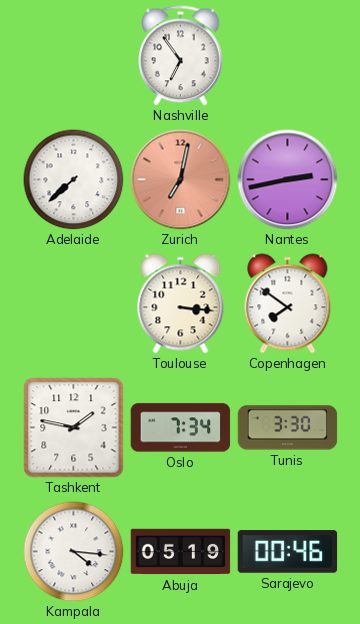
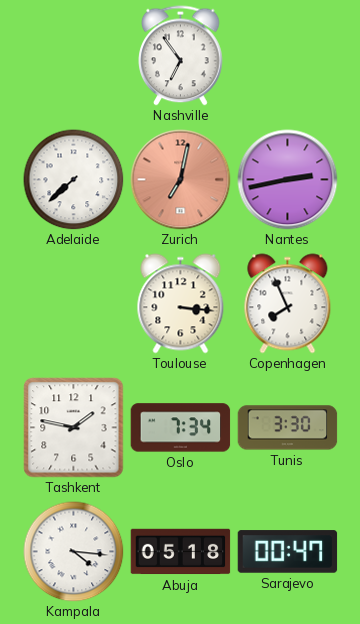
Copenhagen: 7:51 -> 7:56 (288, 304)
Abuja: 05:19 -> 05:18 (181, 552)
Sarajevo: 00:46 -> 00:47 (288, 552)
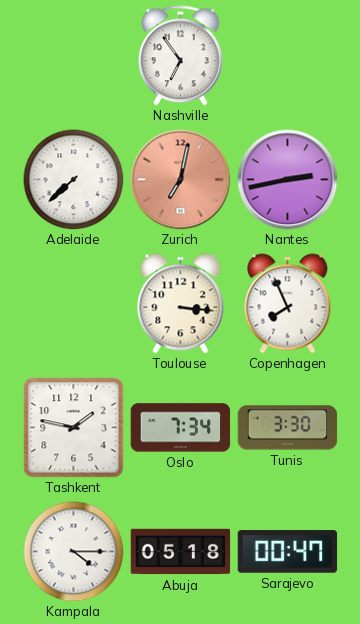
Kampala: 4:16 -> 4:15 (74, 552)
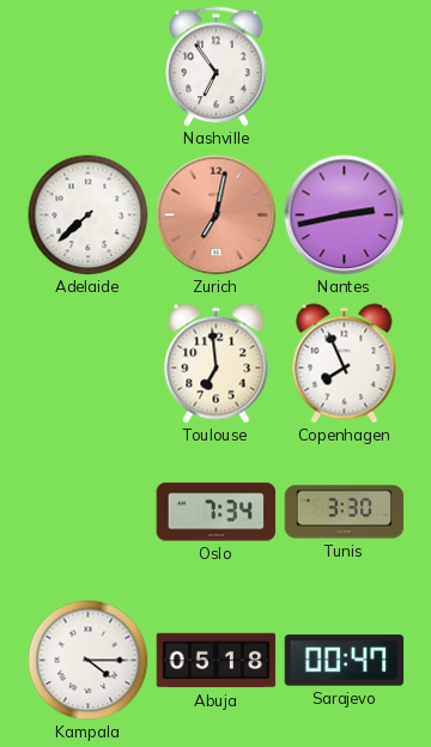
Toulouse: 3:16 -> 6:59 (217, 364)
Tashkent: 1:47 -> none (74, 428)
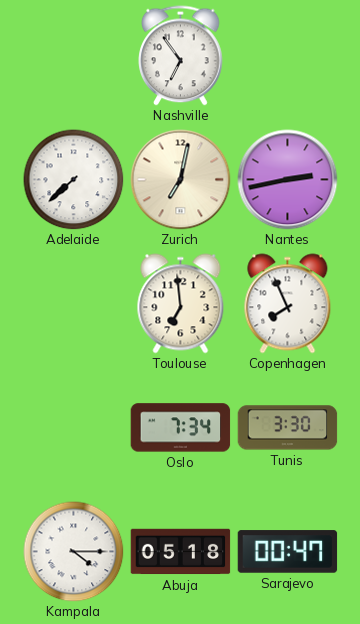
Zurich dial: salmon -> cream (181, 180)
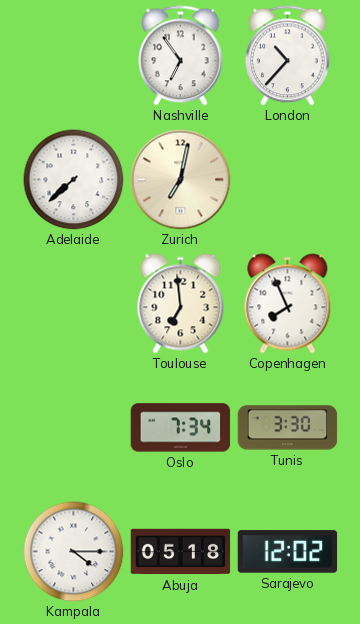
London: none -> 10:37 (288, 56)
Nantes: 2:43 -> none (288, 180)
Sarajevo: 00:47 -> 12:02 (288, 552)
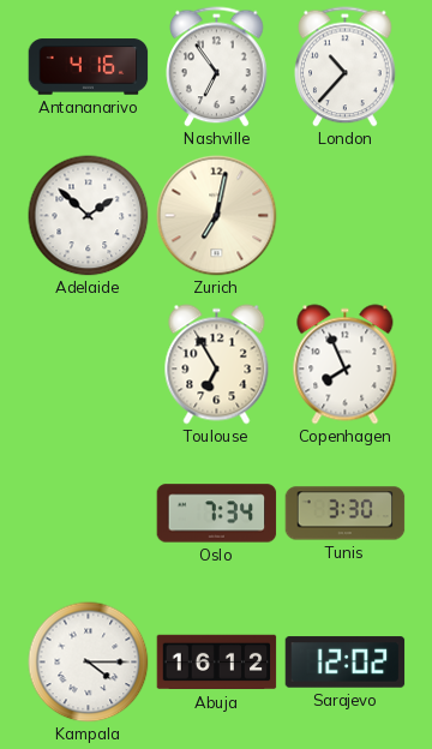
Antananarivo: none -> 4:16 (89, 67)
Adelaide: 7:38 -> 1:52 (89, 216)
Toulouse: 6:59 -> 6:55 (217, 365)
Abuja: 05:18 -> 16:12 (217, 663)
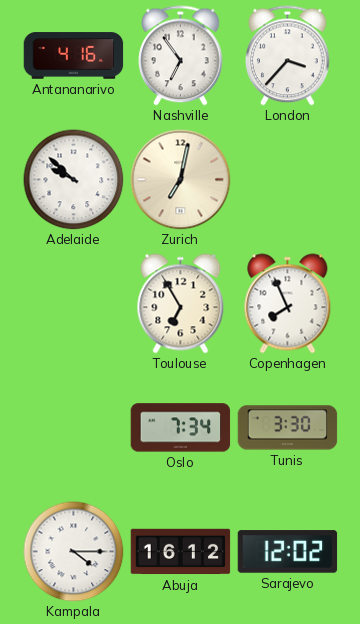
London: 10:37 -> 3:37 (288, 56)
Adelaide: 1:52 -> 9:52 (74, 180)
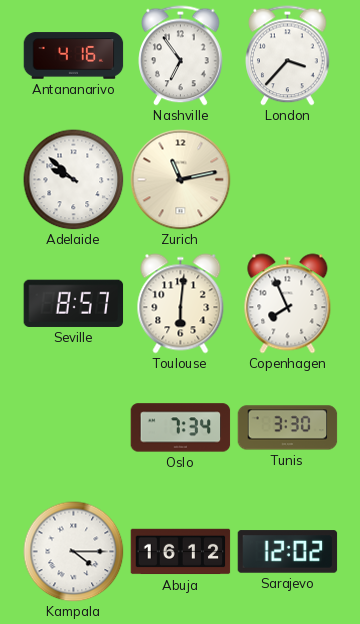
Zurich: 7:02 -> 11:13 (181, 180)
Seville: none -> 8:57 (74, 303)
Toulouse: 6:55 -> 6:01 (181, 304)
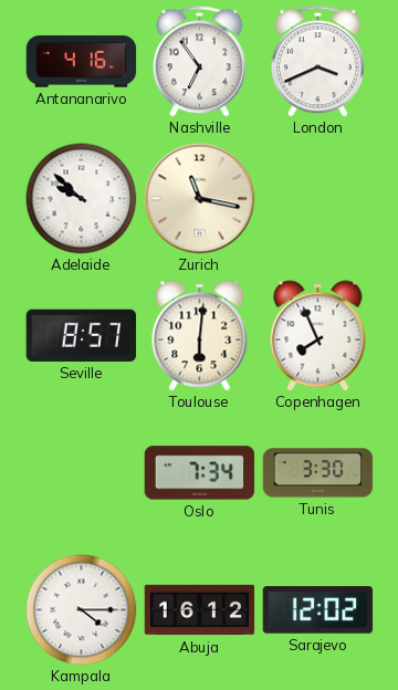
London: 3:37 -> 3:41 (318, 62)
Zurich: 11:13 -> 11:17 (200, 199)
